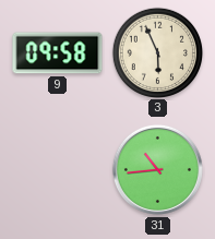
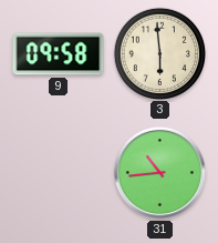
3: 5:56 -> 5:59 (159, 53)
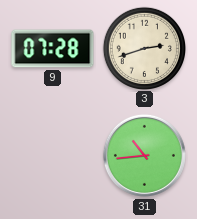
9: 09:58 -> 07:28 (53, 49)
3: 5:59 -> 2:42 (144, 48)
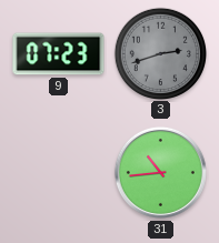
9: 07:28 -> 07:23 (59, 54)
3 dial: cream -> grey (160, 53)
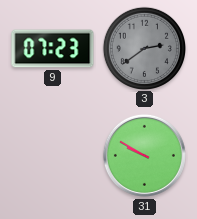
3: 2:42 -> 2:39 (144, 48)
31: 10:44 -> 9:50 (144, 155)
